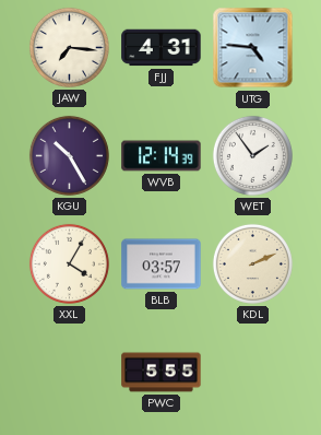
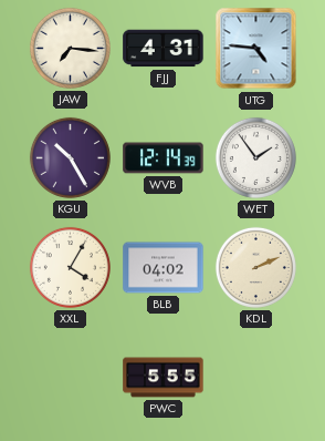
BLB: 03:57 -> 04:02 (164, 268)
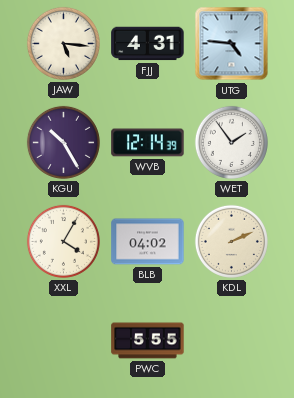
JAW: 7:16 -> 5:16 (63, 43)
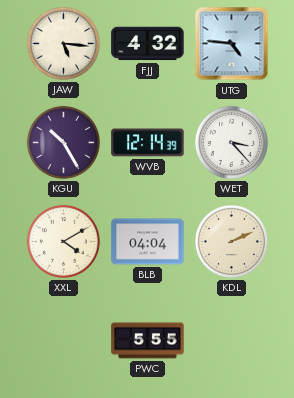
FJJ: 4:31 -> 4:32 (148, 44)
WET: 1:54 -> 3:23 (231, 142)
XXL: 4:05 -> 4:10 (63, 241)
BLB: 04:02 -> 04:04 (148, 242)
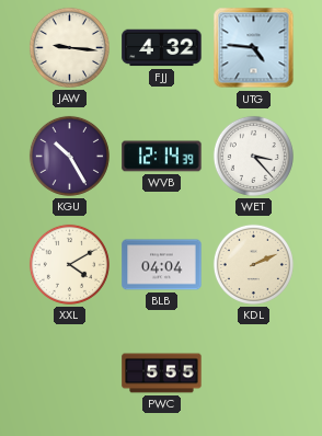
JAW: 5:16 -> 9:16 (69, 47)
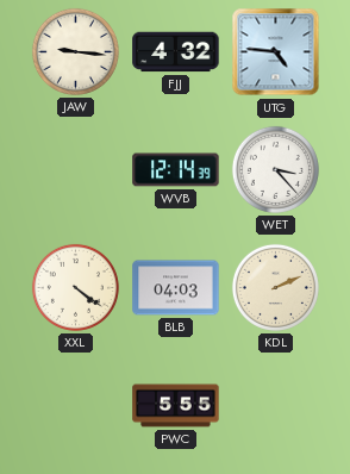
KGU: 10:25 -> none (69, 156)
XXL: 4:10 -> 4:21 (75, 287)
BLB: 04:04 -> 04:03 (176, 288)
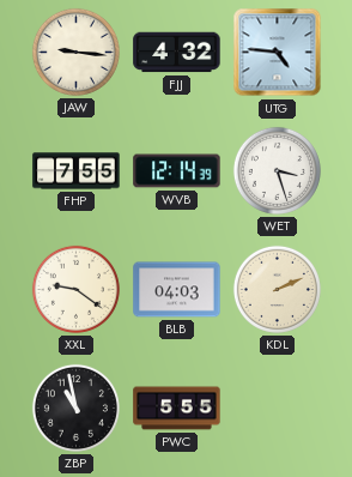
FHP: none -> 7:55 (77, 171)
WET: 3:23 -> 3:27 (277, 170)
XXL: 4:21 -> 9:21 (75, 289)
ZBP: none -> 10:58 (75, 407)
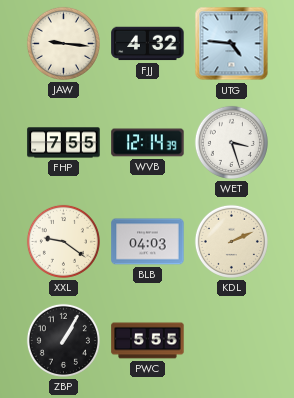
ZBP: 10:58 -> 1:05 (63, 340)
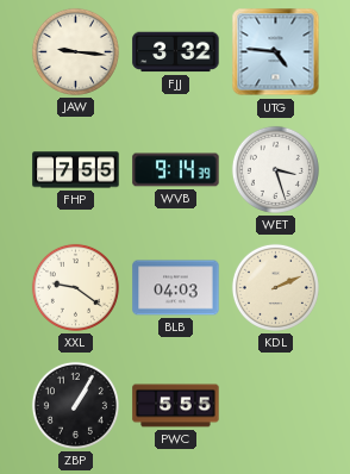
FJJ: 4:32 -> 3:32 (176, 52)
WVB: 12:14 -> 9:14 (176, 170)
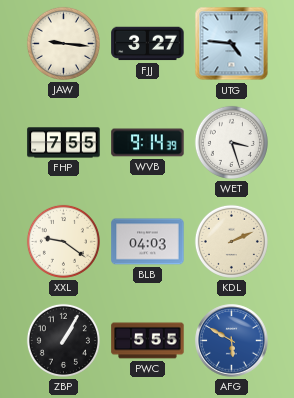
FJJ: 3:32 -> 3:27 (148, 44)
AFG: none -> 5:50 (232, 341)
